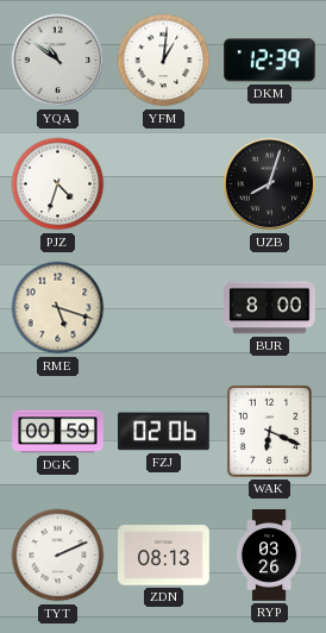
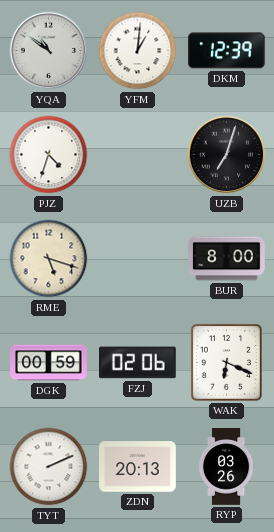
UZB: 8:03 -> 7:03 (227, 155)
ZDN: 08:13 -> 20:13 (138, 467)
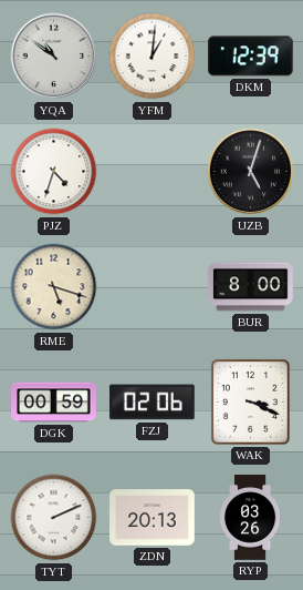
UZB: 7:03 -> 5:03 (251, 172)
WAK: 6:19 -> 3:19 (250, 401)
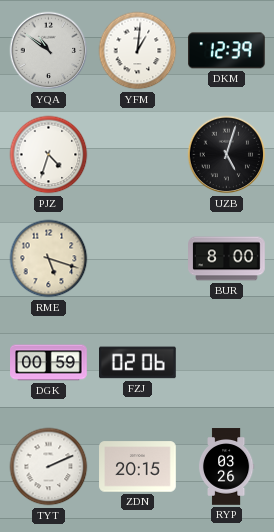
WAK: 3:19 -> none (250, 401)
ZDN: 20:13 -> 20:15 (138, 467)
